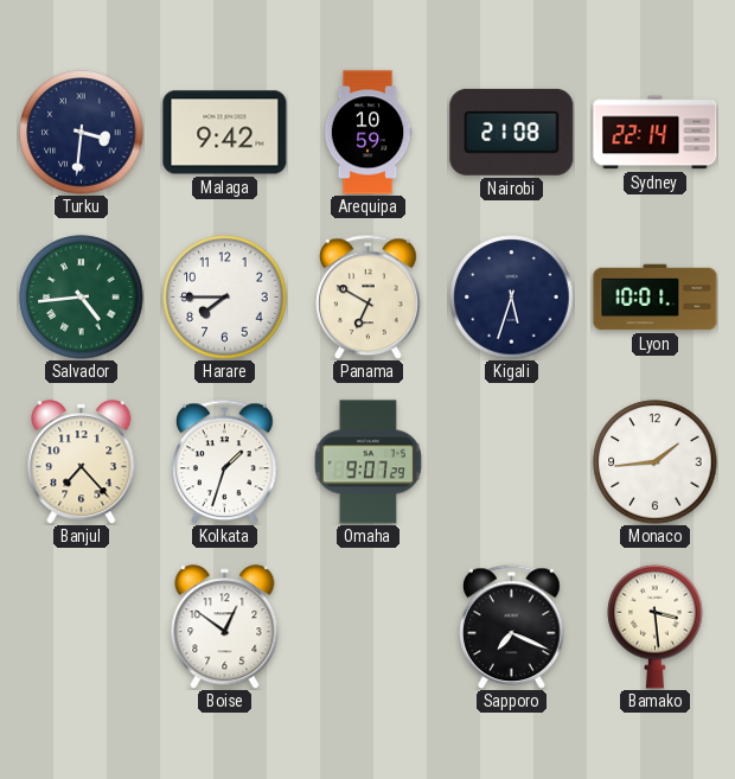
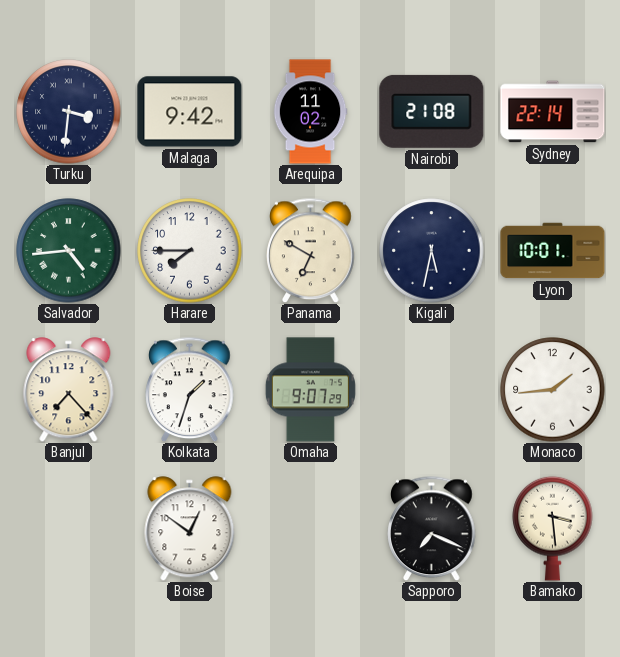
Arequipa: 10:59 -> 11:02 (310, 112)
Kigali: 5:33 -> 5:32 (432, 251)
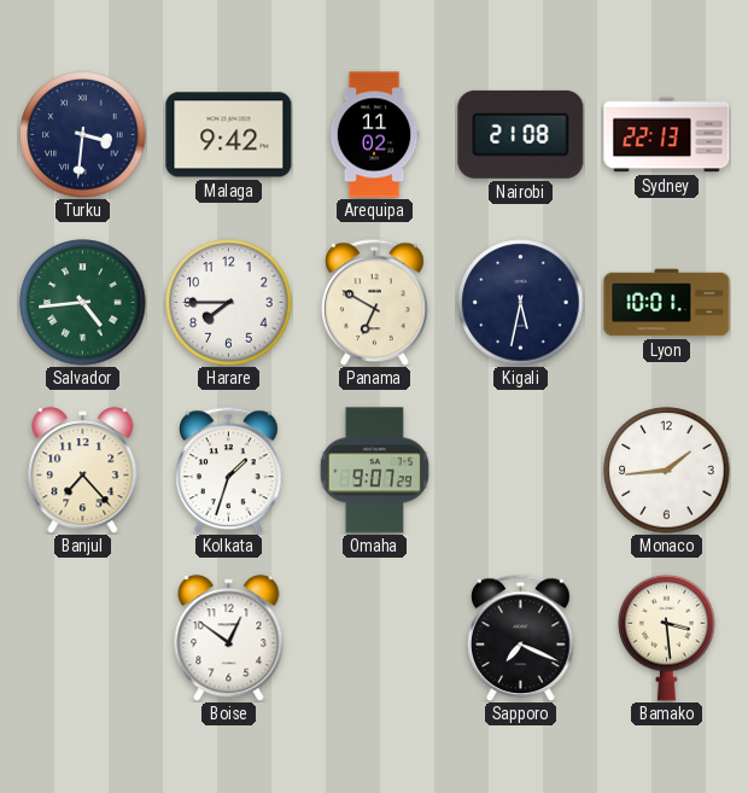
Sydney: 22:14 -> 22:13 (667, 135)
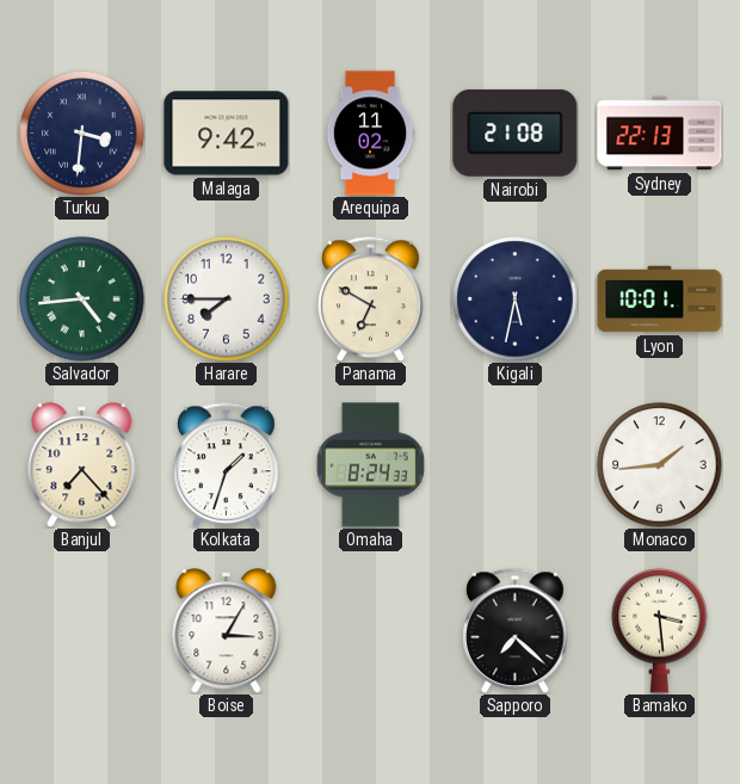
Omaha: 9:07 -> 8:24 (370, 465)
Boise: 12:51 -> 3:05 (227, 631)
Sapporo: 7:19 -> 7:22 (516, 630)
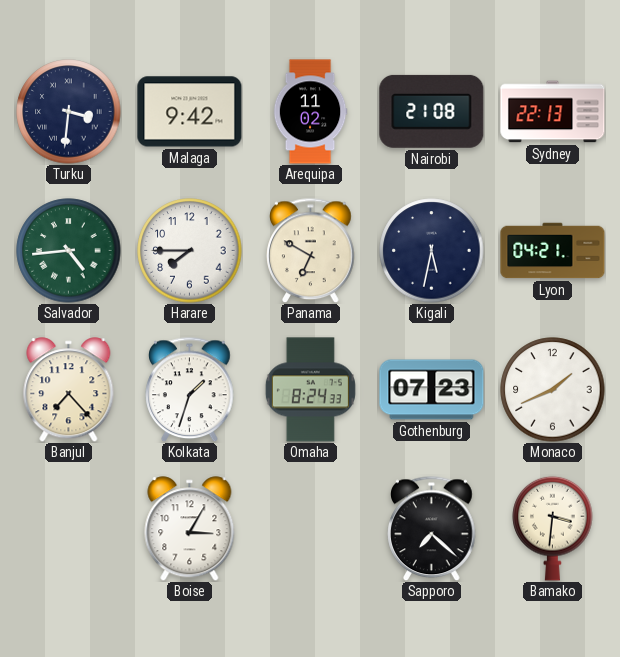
Lyon: 10:01 -> 04:21 (553, 251)
Gothenburg: none -> 07:23 (432, 390)
Monaco: 1:44 -> 1:41 (553, 390)
Bamako: 3:29 -> 3:31 (553, 528)
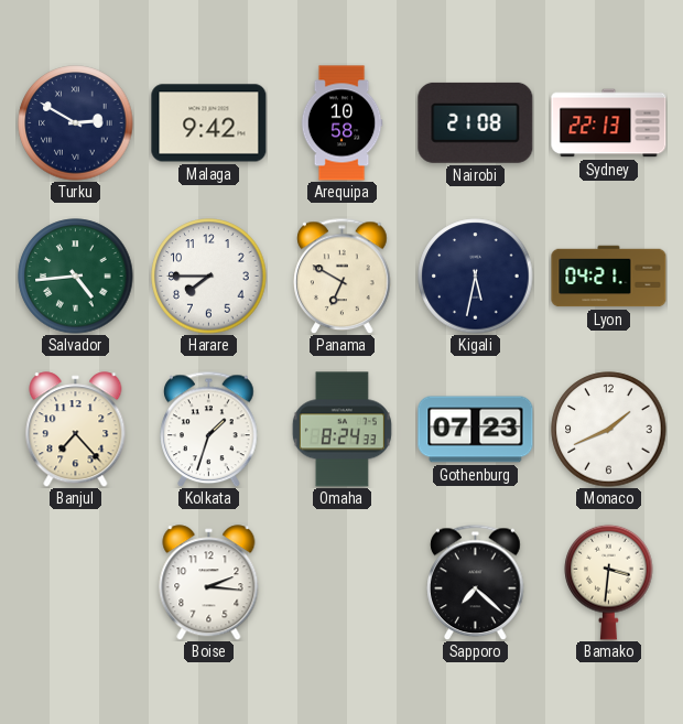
Turku: 3:31 -> 2:50 (76, 123)
Arequipa: 11:02 -> 10:58 (341, 123)
Boise: 3:05 -> 2:16 (209, 583)
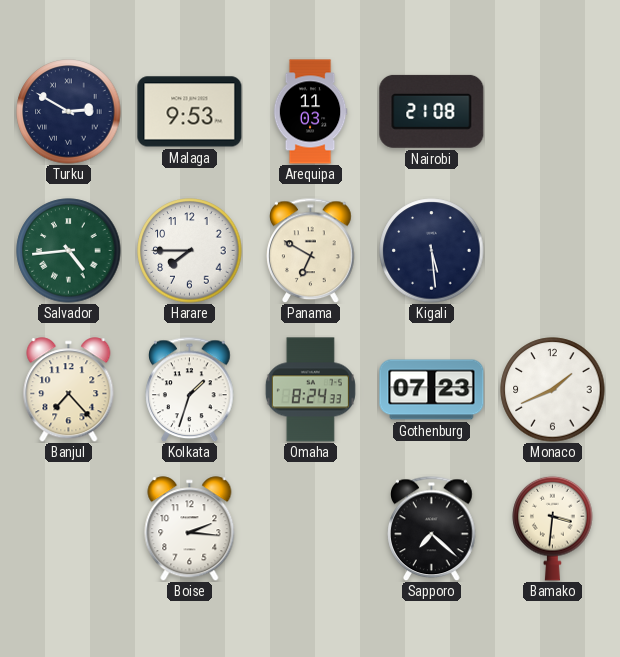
Malaga: 9:42 -> 9:53 (190, 112)
Arequipa: 10:58 -> 11:03 (310, 112)
Sydney: 22:13 -> none (609, 123)
Kigali: 5:32 -> 5:29 (432, 251)
Lyon: 04:21 -> none (609, 277)
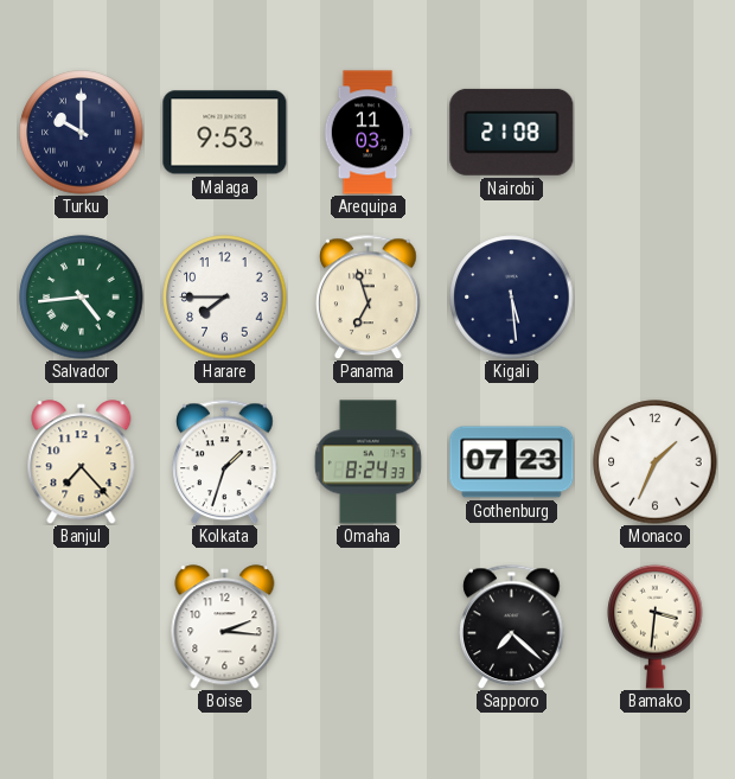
Turku: 2:50 -> 10:00 (82, 133)
Panama: 6:50 -> 6:57 (369, 296)
Monaco: 1:41 -> 1:34 (656, 462)
